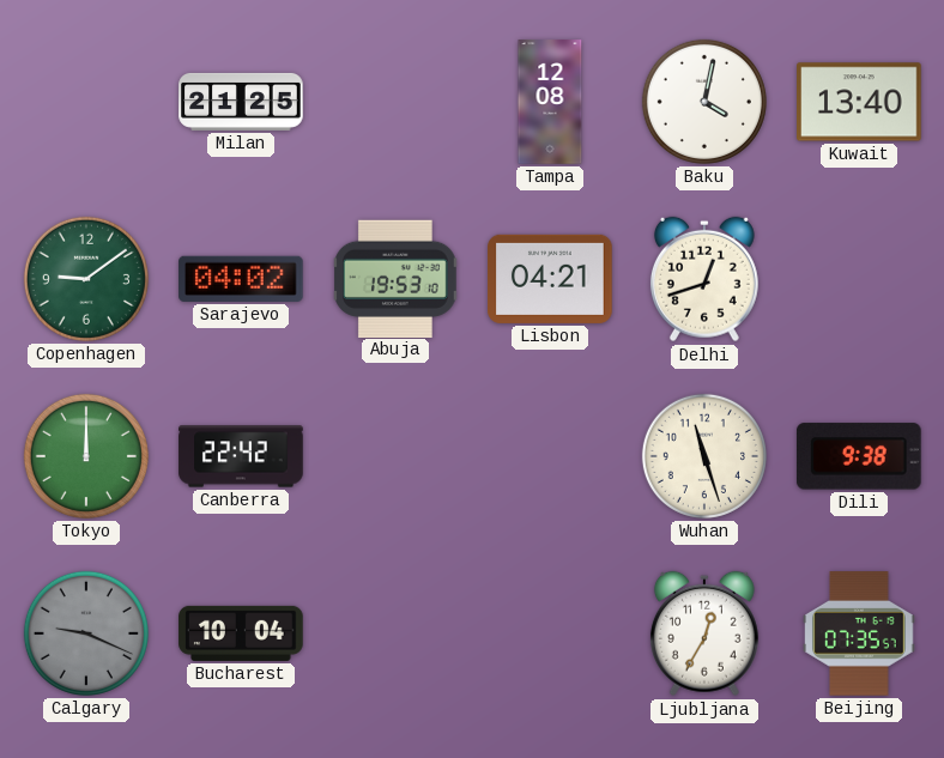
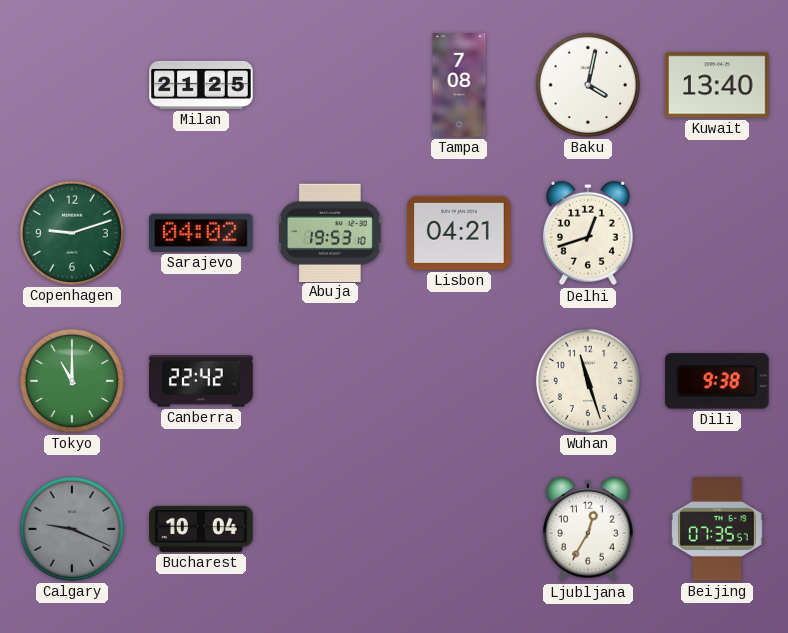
Tampa: 12:08 -> 7:08 (459, 85)
Copenhagen: 9:09 -> 9:12 (72, 233)
Tokyo: 12:00 -> 11:00 (72, 381)
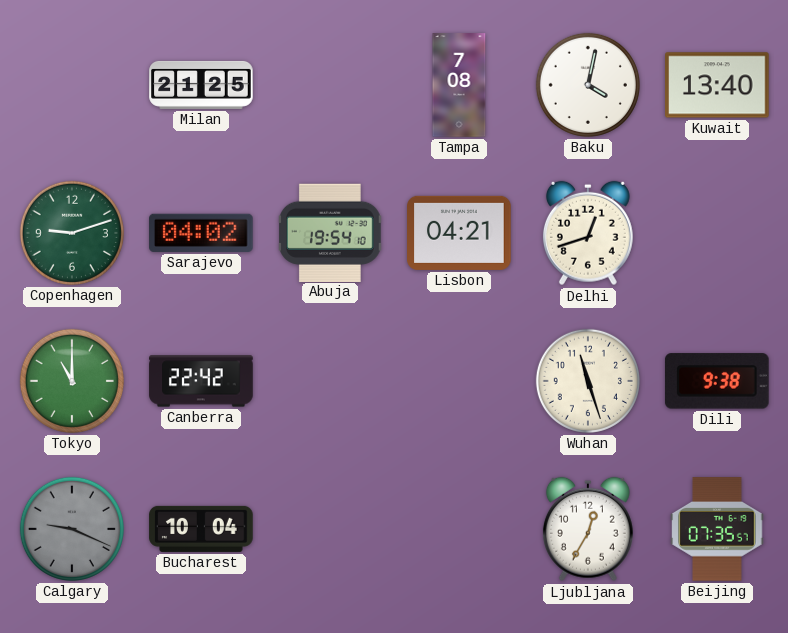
Abuja: 19:53 -> 19:54 (331, 232)
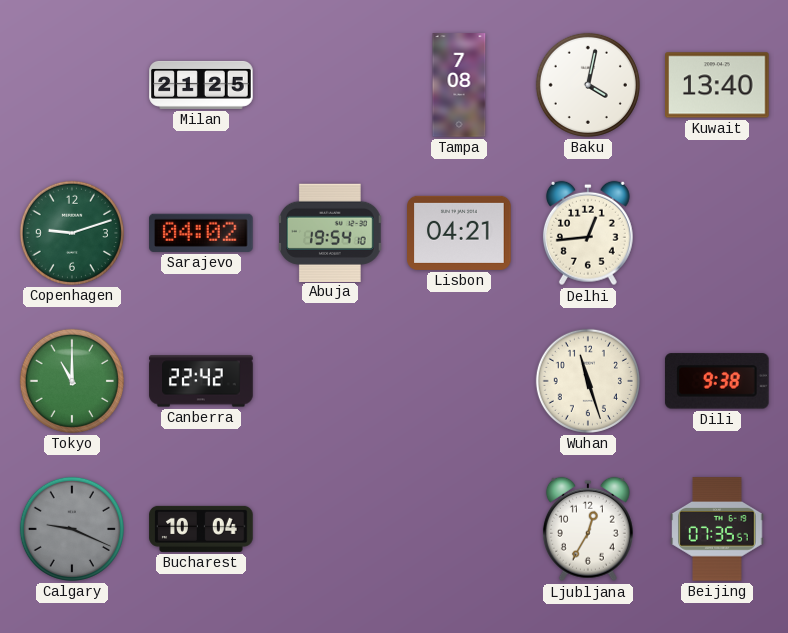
Delhi: 12:42 -> 12:44 (588, 233)
